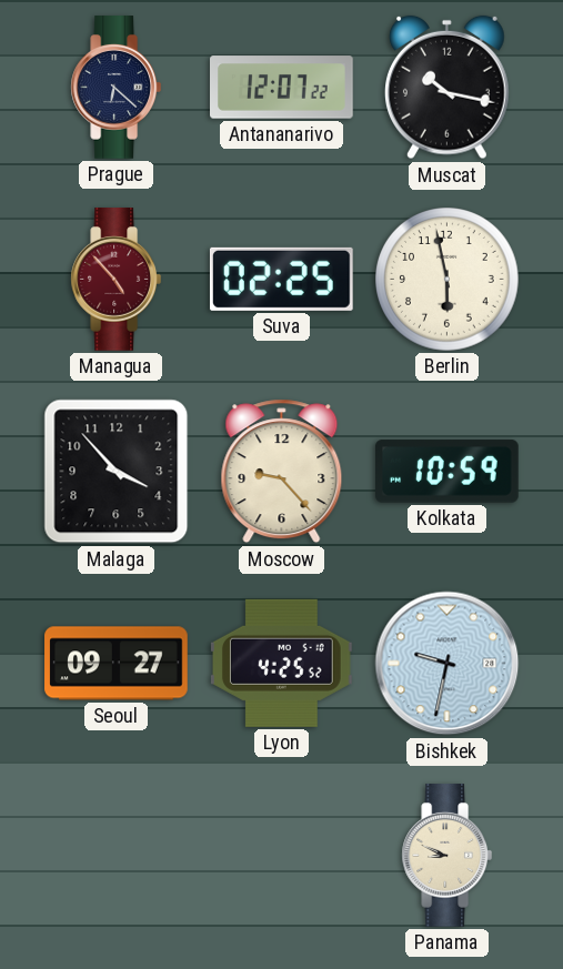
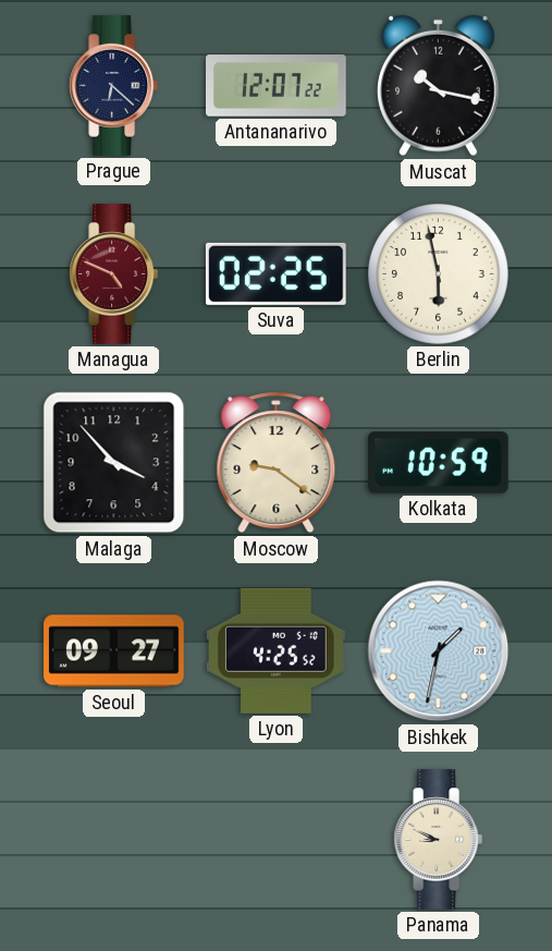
Managua: 4:53 -> 4:49 (113, 275)
Moscow: 9:23 -> 9:21 (277, 463)
Bishkek: 9:32 -> 1:32 (439, 651)
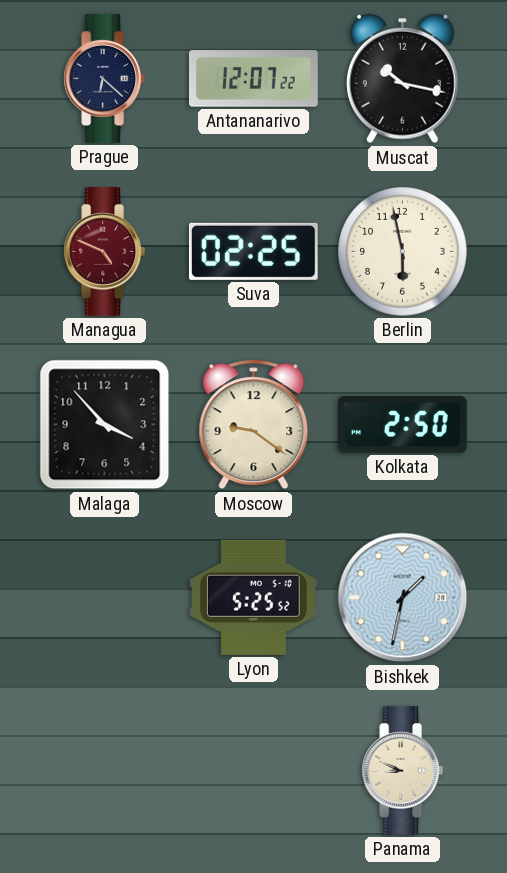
Kolkata: 10:59 -> 2:50 (403, 425)
Seoul: 09:27 -> none (114, 651)
Lyon: 4:25 -> 5:25 (254, 597)
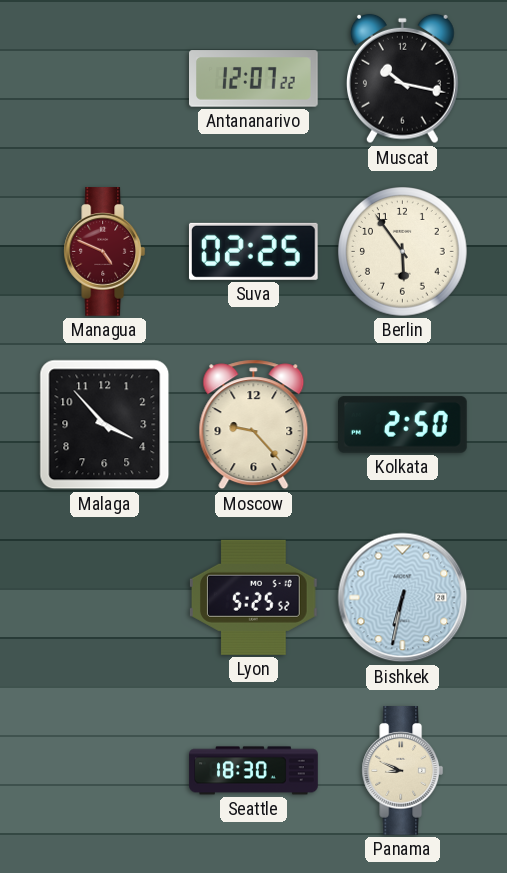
Prague: 6:22 -> none (104, 79)
Berlin: 5:58 -> 5:54 (403, 252)
Moscow: 9:21 -> 9:23 (254, 425)
Bishkek: 1:32 -> 6:32 (403, 598)
Seattle: none -> 18:30 (254, 771)
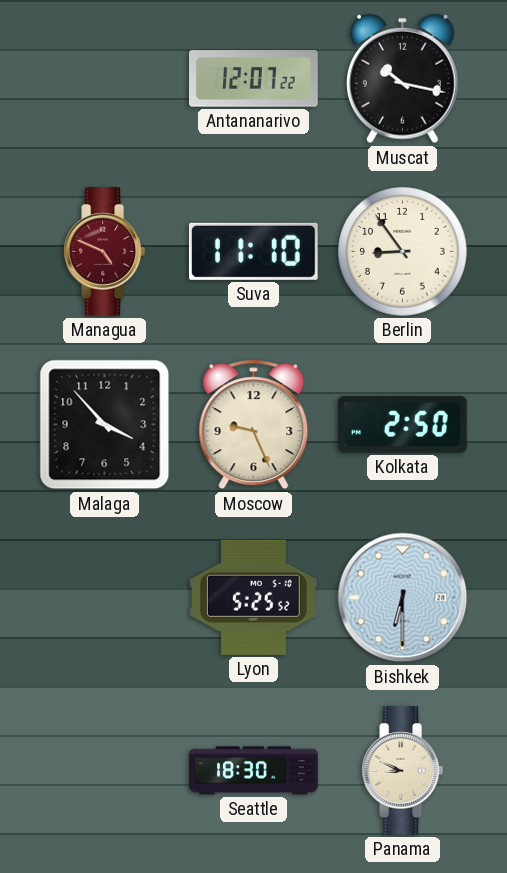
Suva: 02:25 -> 11:10 (253, 251)
Berlin: 5:54 -> 8:54 (403, 252)
Moscow: 9:23 -> 9:26 (254, 425)
Bishkek: 6:32 -> 6:30 (403, 598)
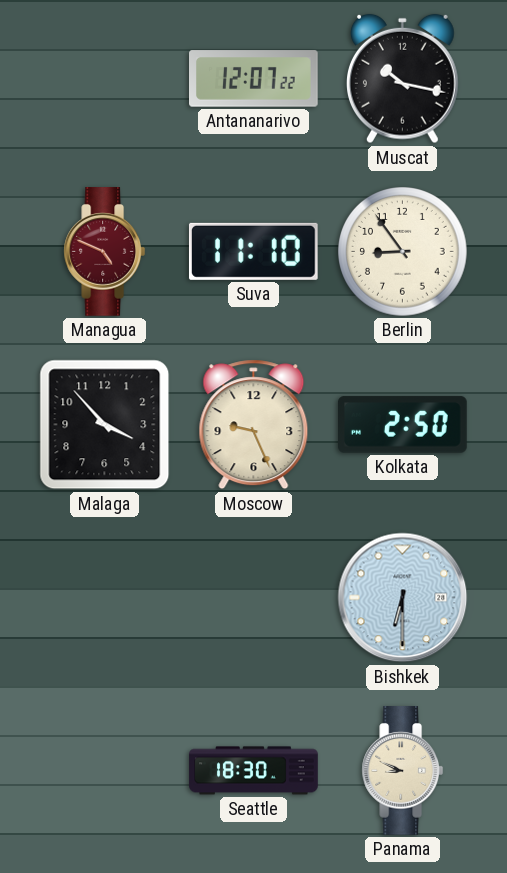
Lyon: 5:25 -> none (254, 597)
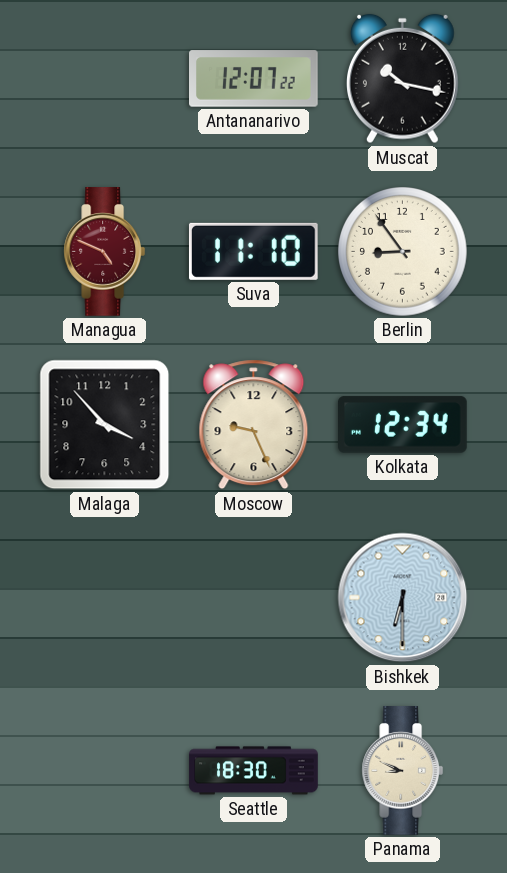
Kolkata: 2:50 -> 12:34 (403, 425)
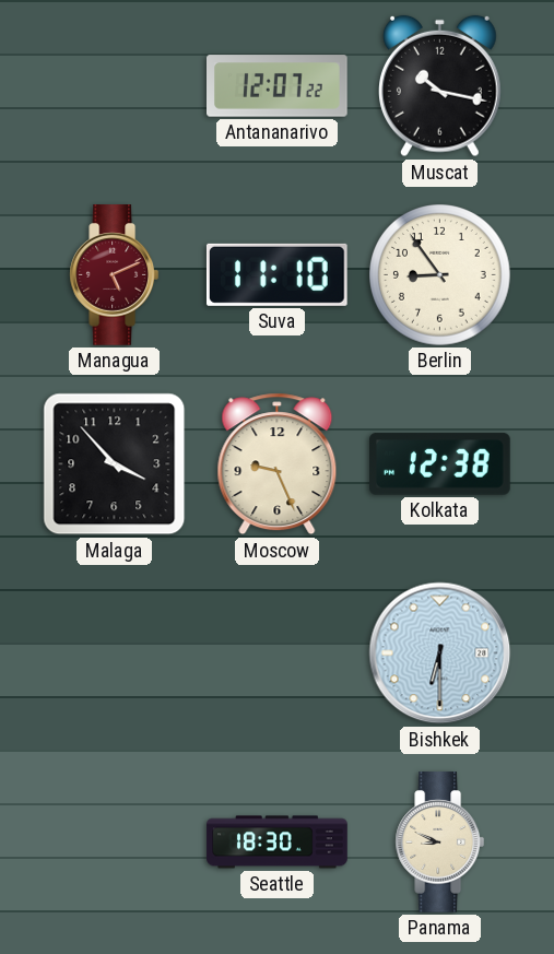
Managua: 4:49 -> 5:11 (114, 275)
Kolkata: 12:34 -> 12:38 (440, 464)
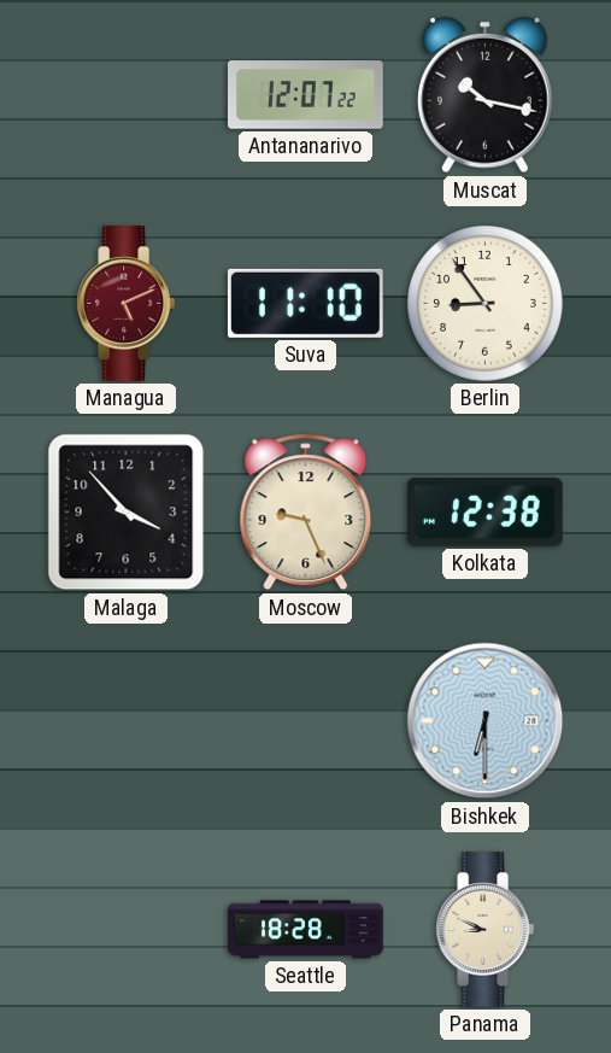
Seattle: 18:30 -> 18:28 (306, 930)
